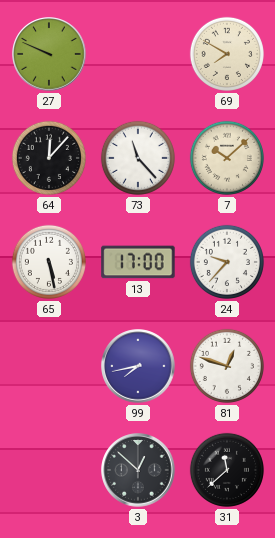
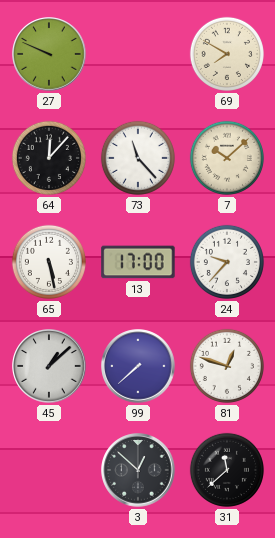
45: none -> 1:08 (49, 366)
99: 7:43 -> 7:38 (138, 366)
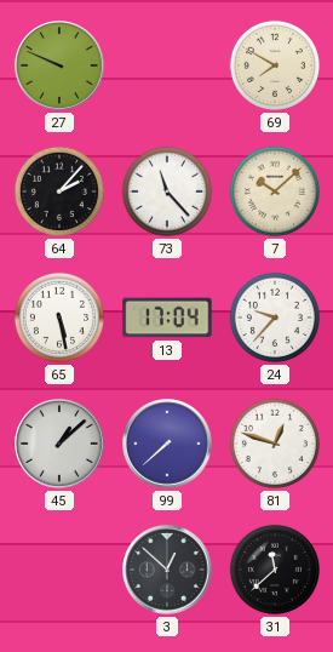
64: 12:07 -> 2:07 (59, 191)
13: 17:00 -> 17:04 (167, 318)
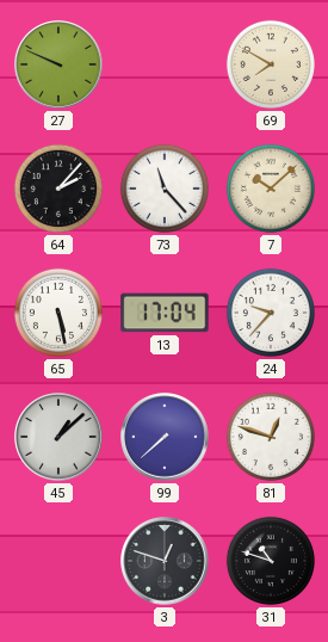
3: 12:52 -> 12:48 (165, 561)
31: 11:38 -> 10:48 (271, 561)
